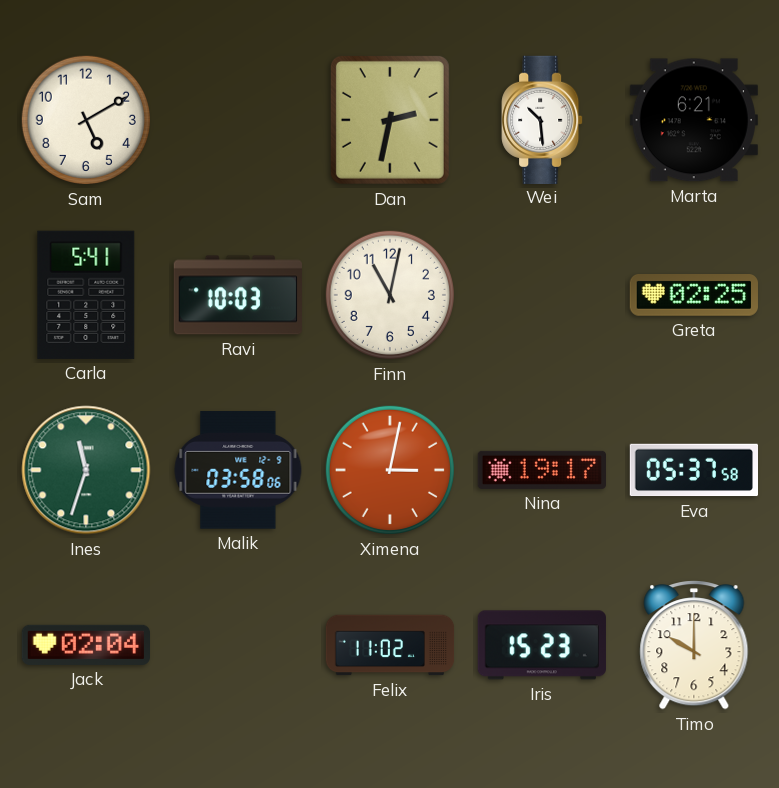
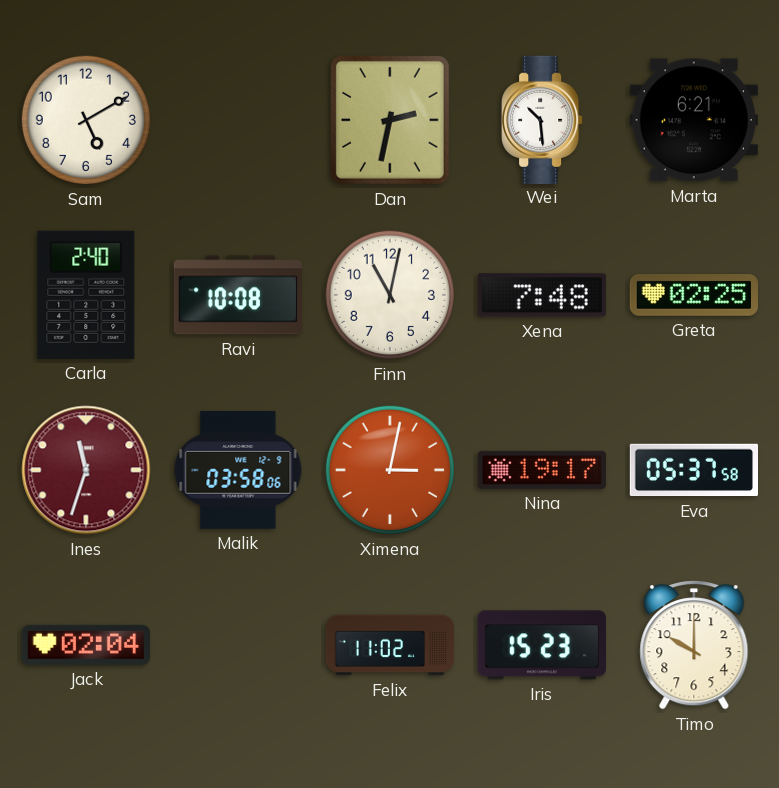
Carla: 5:41 -> 2:40 (86, 295)
Ravi: 10:03 -> 10:08 (238, 295)
Xena: none -> 7:48 (542, 295)
Ines dial: green -> burgundy (86, 470)
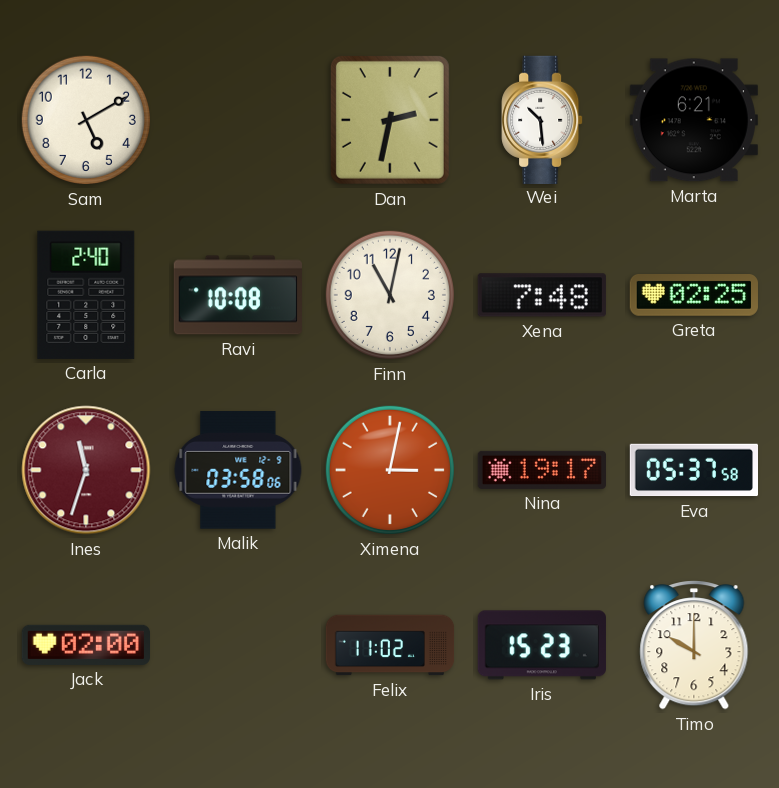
Jack: 02:04 -> 02:00 (85, 645)
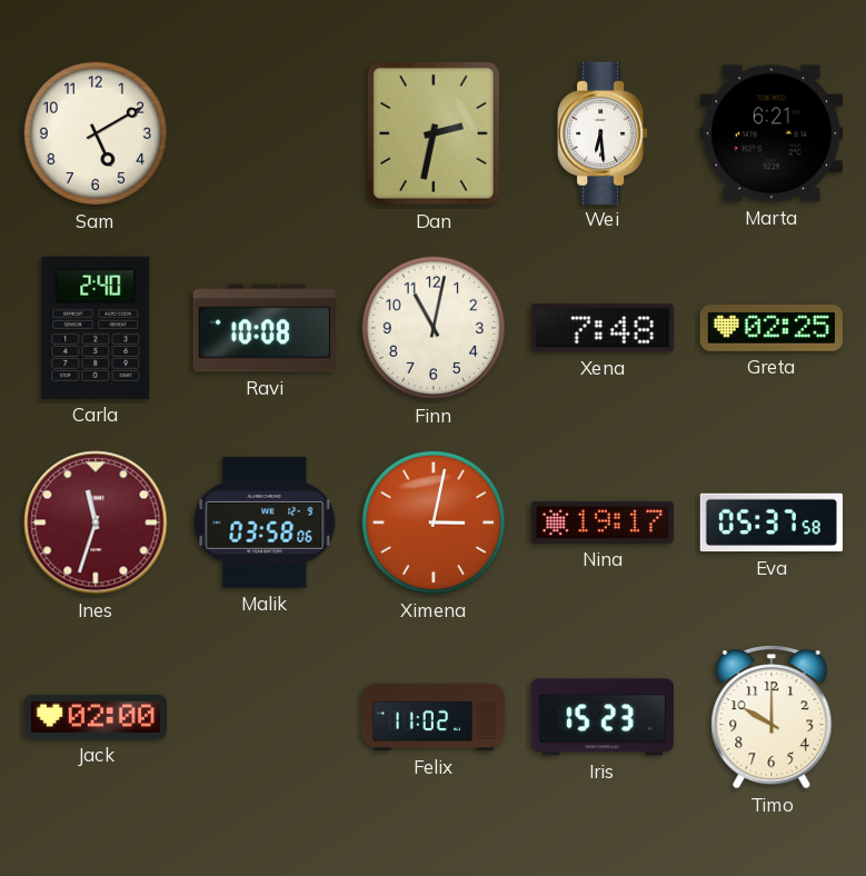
Wei: 10:29 -> 6:29 (603, 132)
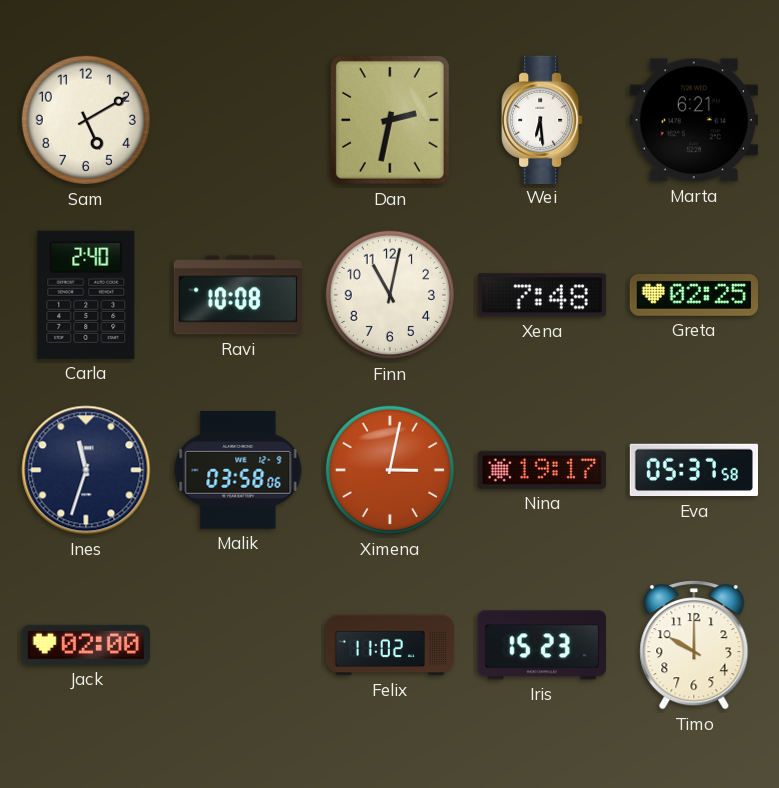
Ines dial: burgundy -> navy (86, 470)
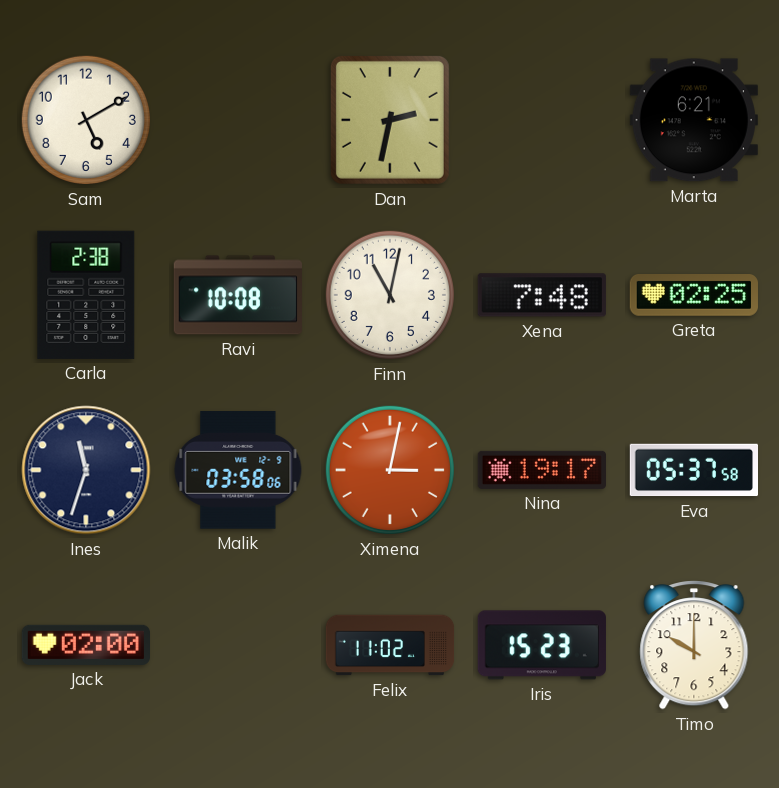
Wei: 6:29 -> none (542, 119)
Carla: 2:40 -> 2:38 (86, 295)
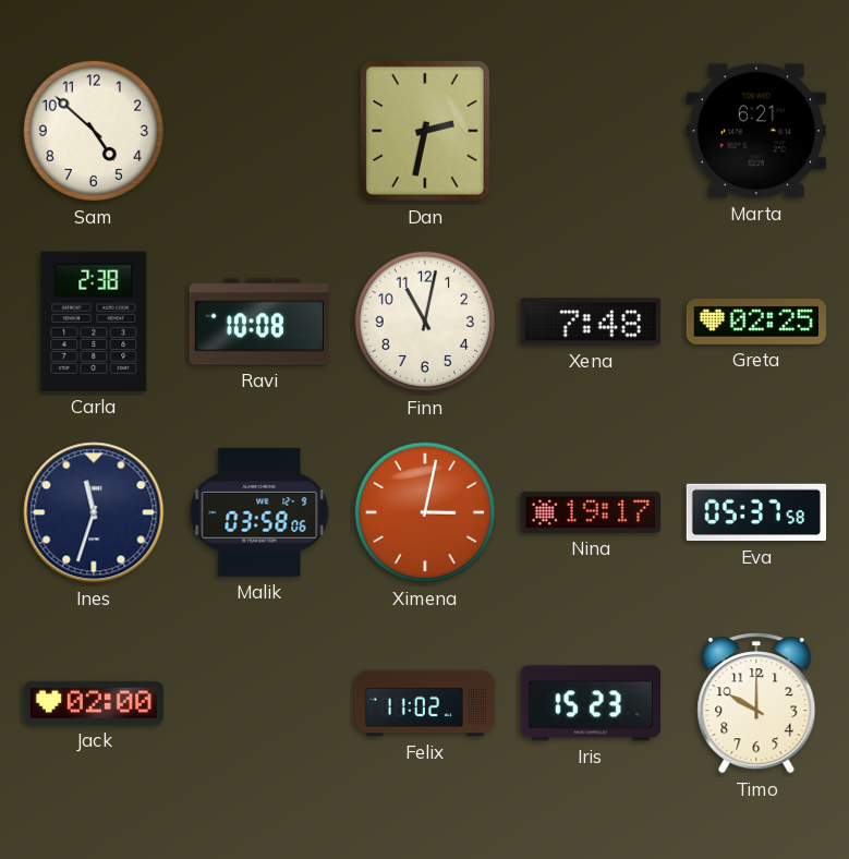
Sam: 5:10 -> 4:52 (94, 131)
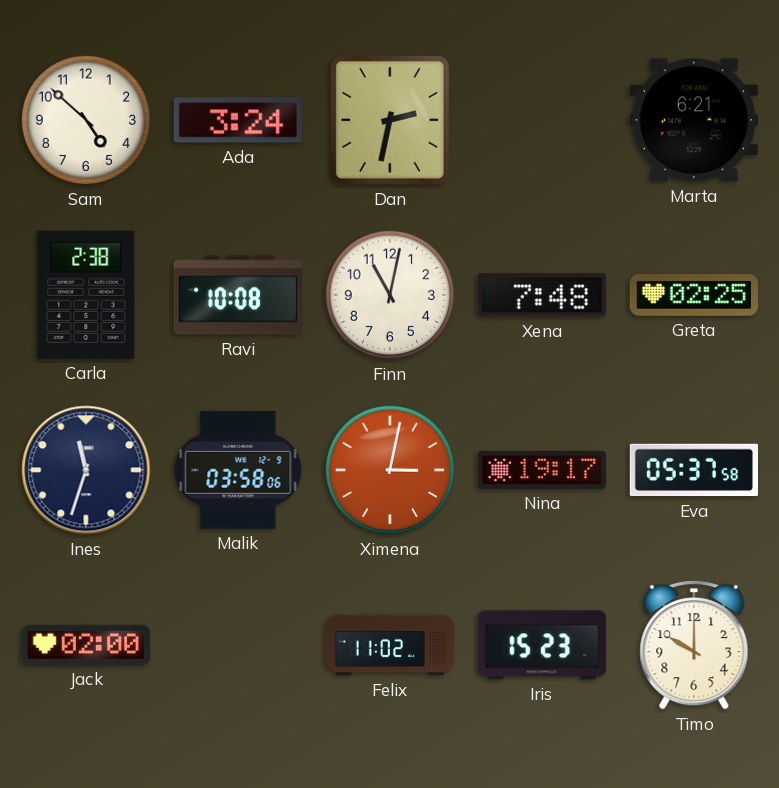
Ada: none -> 3:24 (238, 120)
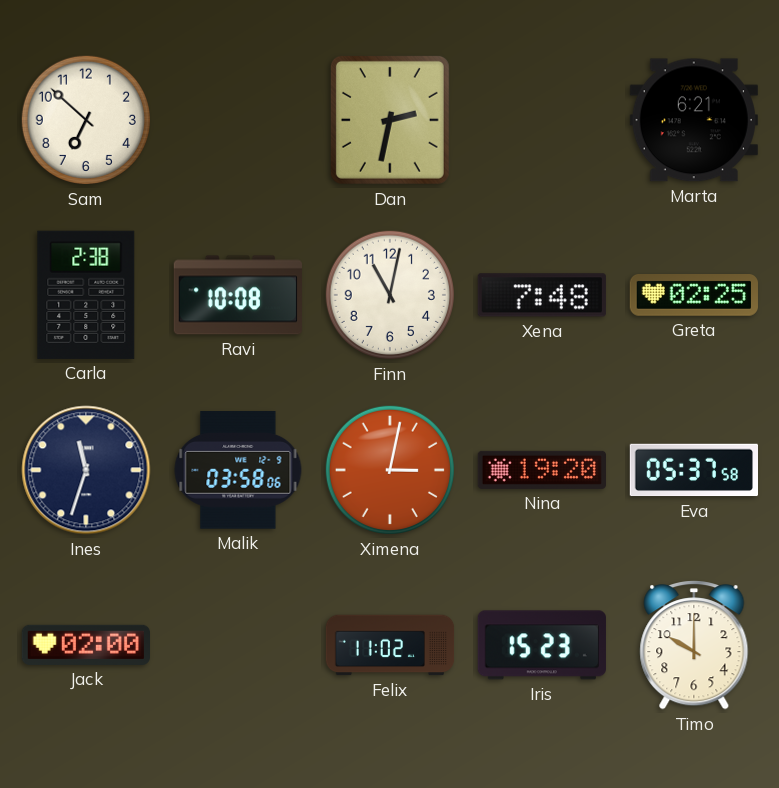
Sam: 4:52 -> 6:52 (86, 120)
Ada: 3:24 -> none (238, 120)
Nina: 19:17 -> 19:20 (541, 470)
